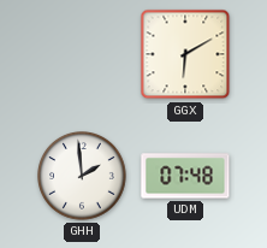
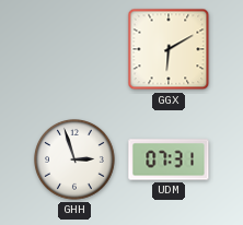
GHH: 1:59 -> 2:57 (76, 161)
UDM: 07:48 -> 07:31 (169, 159)
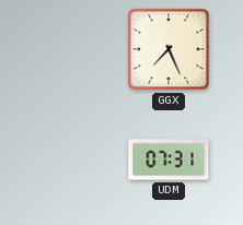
GGX: 6:10 -> 7:26 (169, 49)
GHH: 2:57 -> none (76, 161)
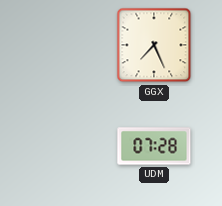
UDM: 07:31 -> 07:28 (154, 146)
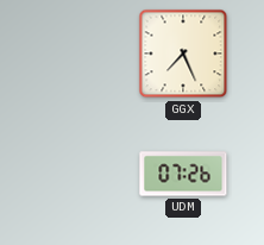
UDM: 07:28 -> 07:26 (183, 174)
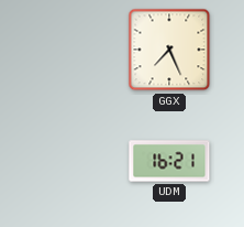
UDM: 07:26 -> 16:21 (169, 161)
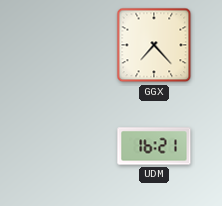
GGX: 7:26 -> 7:23 (154, 45)
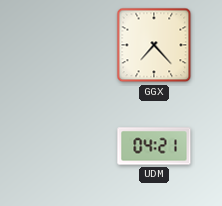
UDM: 16:21 -> 04:21 (154, 146)
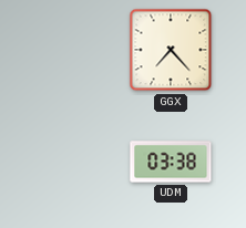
UDM: 04:21 -> 03:38 (171, 162)
